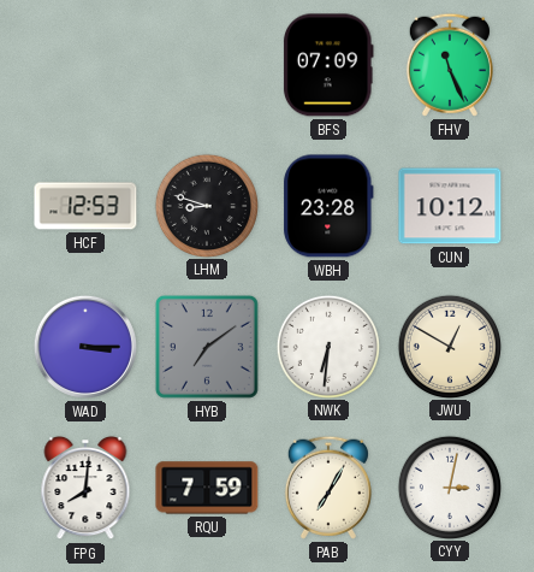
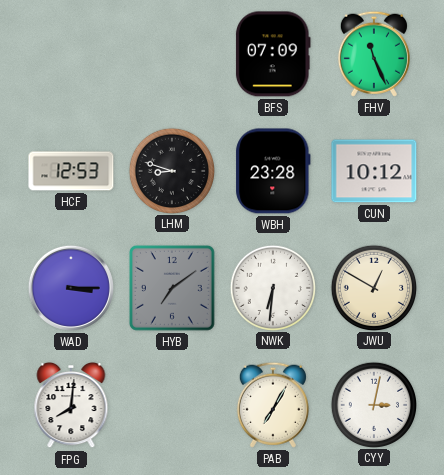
RQU: 7:59 -> none (207, 488)
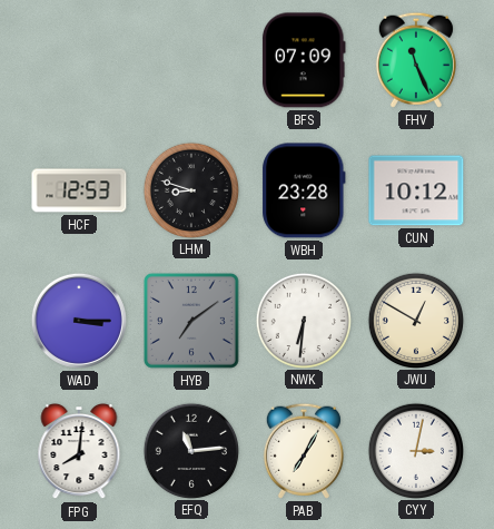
EFQ: none -> 11:14 (190, 450)
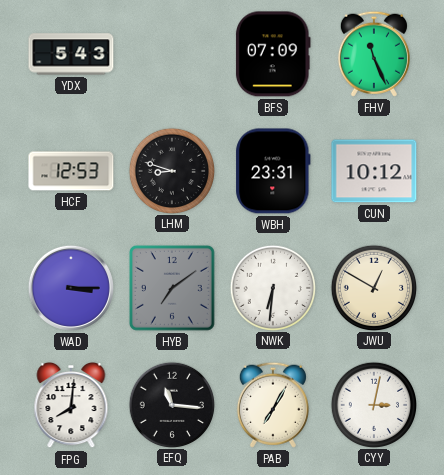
YDX: none -> 5:43 (71, 54)
WBH: 23:28 -> 23:31 (273, 171)
EFQ: 11:14 -> 11:16 (171, 404)
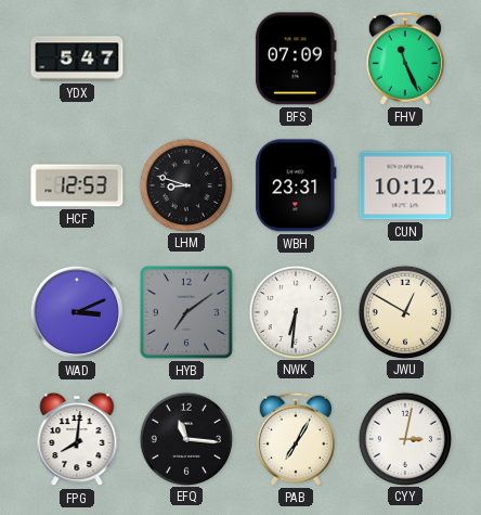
YDX: 5:43 -> 5:47 (77, 59)
WAD: 3:15 -> 3:11 (77, 312)
